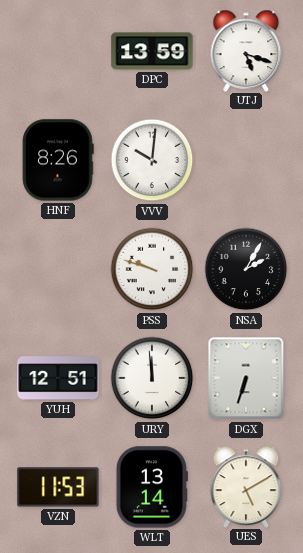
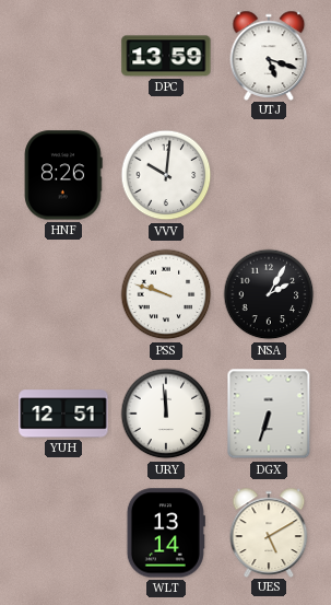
VZN: 11:53 -> none (58, 487)
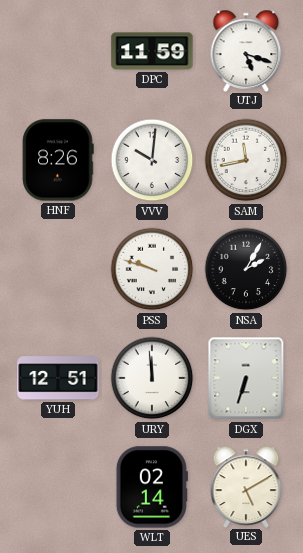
DPC: 13:59 -> 11:59 (152, 51)
SAM: none -> 11:43 (246, 160)
WLT: 13:14 -> 02:14 (152, 487)
